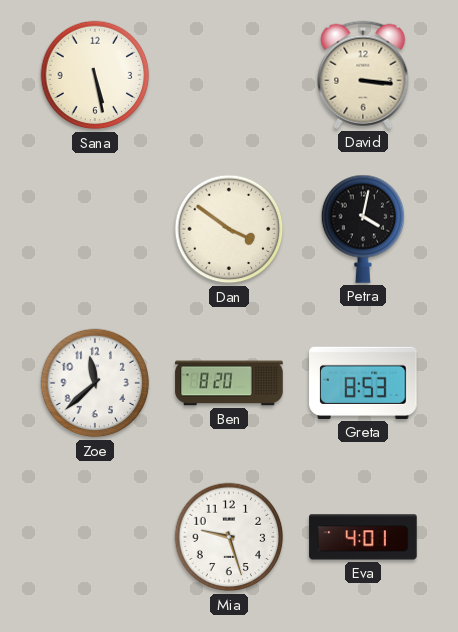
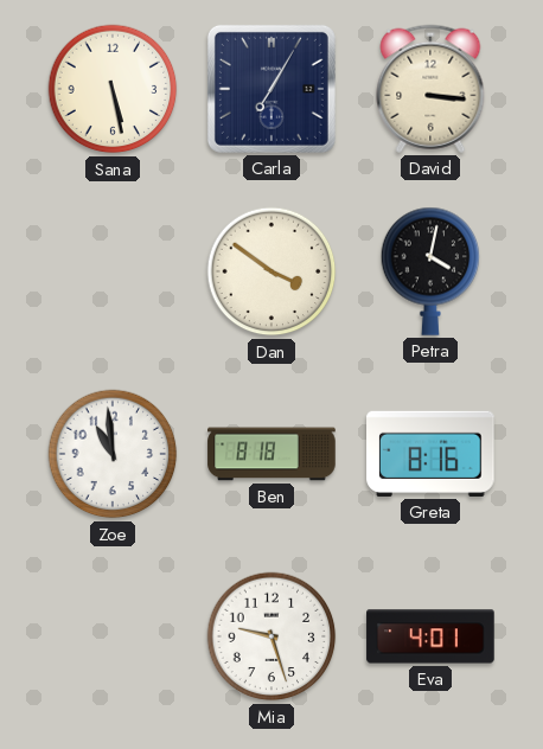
Carla: none -> 7:05 (271, 89)
Zoe: 11:38 -> 10:59 (113, 454)
Ben: 8:20 -> 8:18 (271, 454)
Greta: 8:53 -> 8:16 (430, 454)
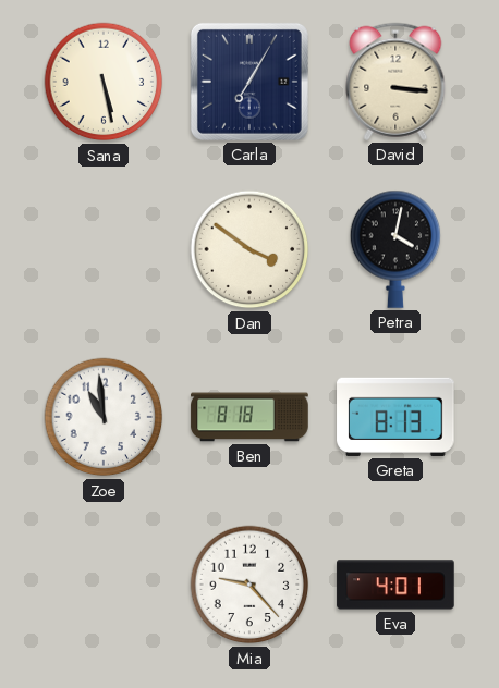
Greta: 8:16 -> 8:13 (395, 417)
Mia: 9:27 -> 9:23 (249, 585)
